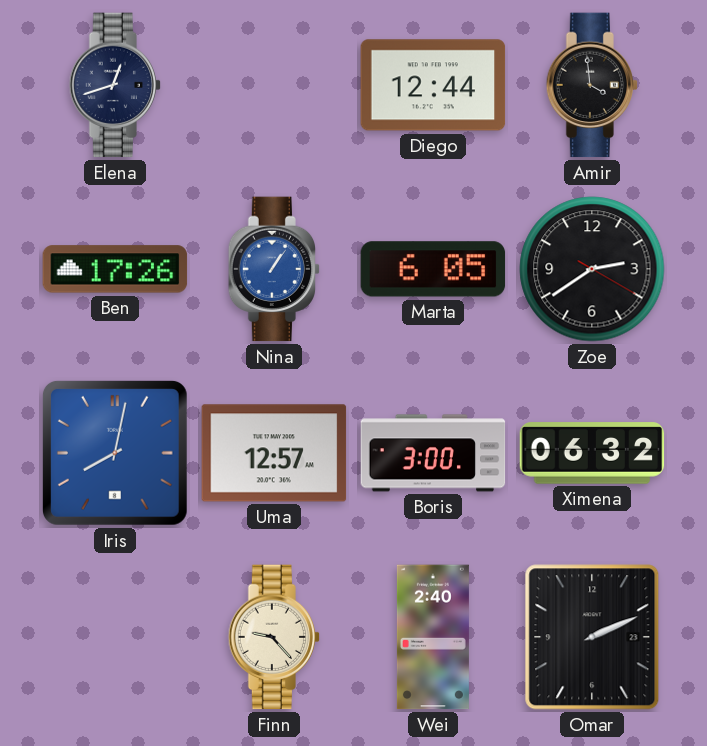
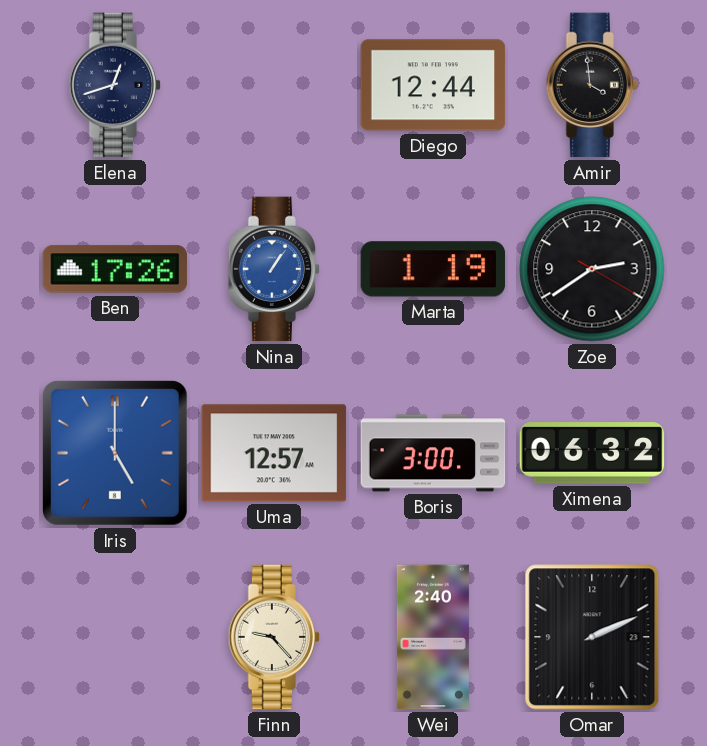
Marta: 6:05 -> 1:19 (433, 269)
Iris: 8:02 -> 5:00 (115, 453)
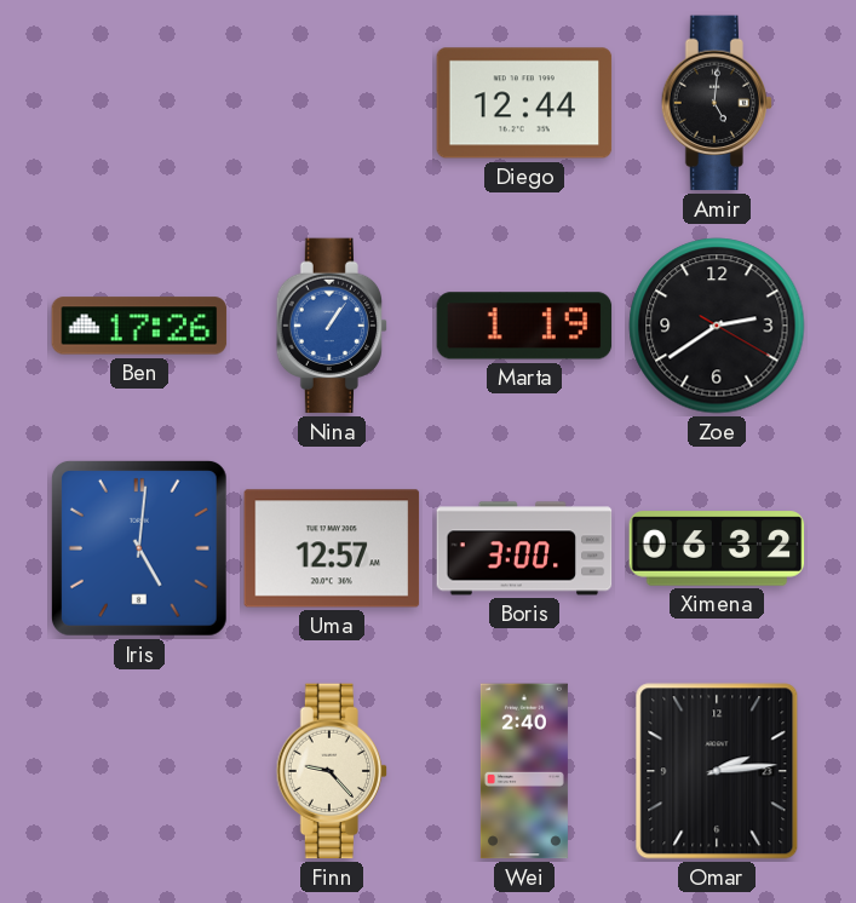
Elena: 12:42 -> none (115, 85)
Amir: 3:59 -> 5:01 (717, 103)
Iris: 5:00 -> 5:01 (139, 548)
Omar: 2:11 -> 2:14 (717, 771)
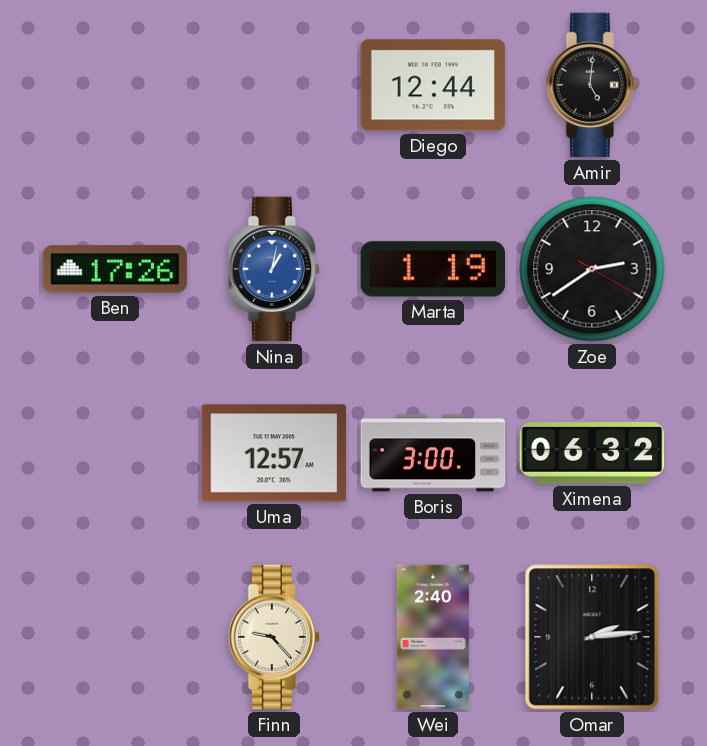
Nina: 1:06 -> 1:02 (274, 269)
Iris: 5:01 -> none (139, 548)
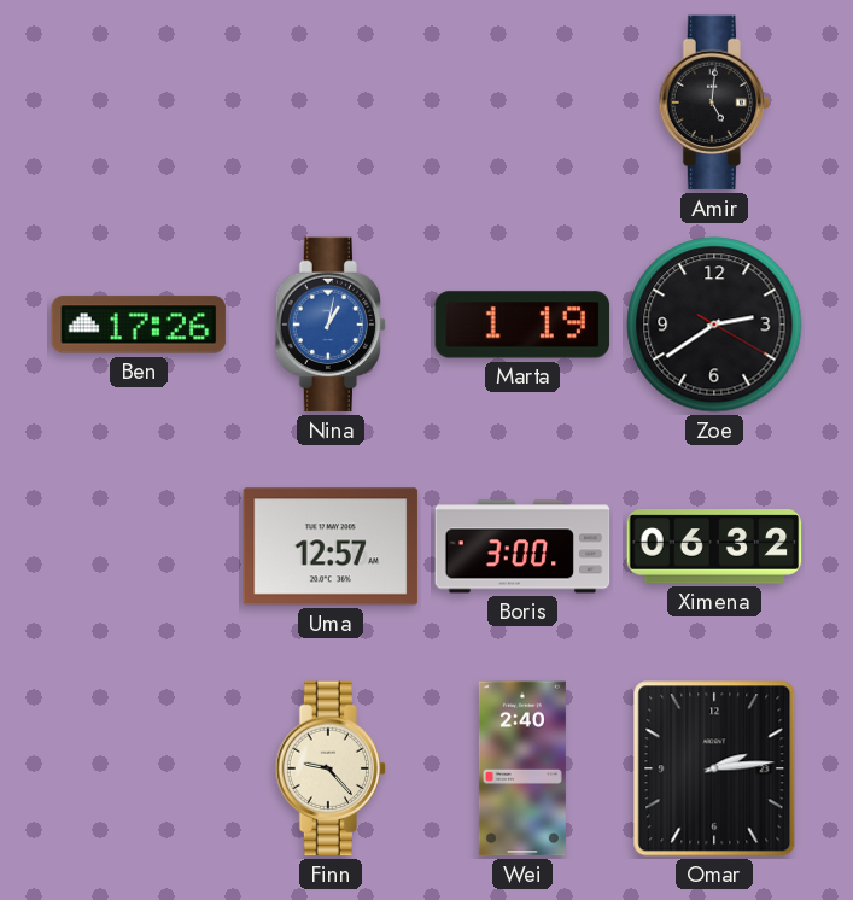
Diego: 12:44 -> none (433, 85)
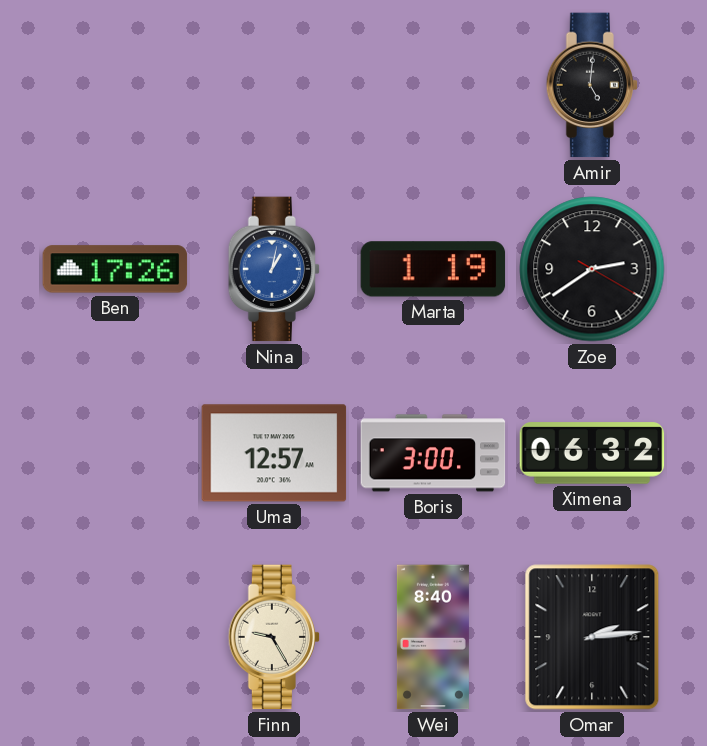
Finn: 9:23 -> 9:25 (274, 637)
Wei: 2:40 -> 8:40 (433, 637)
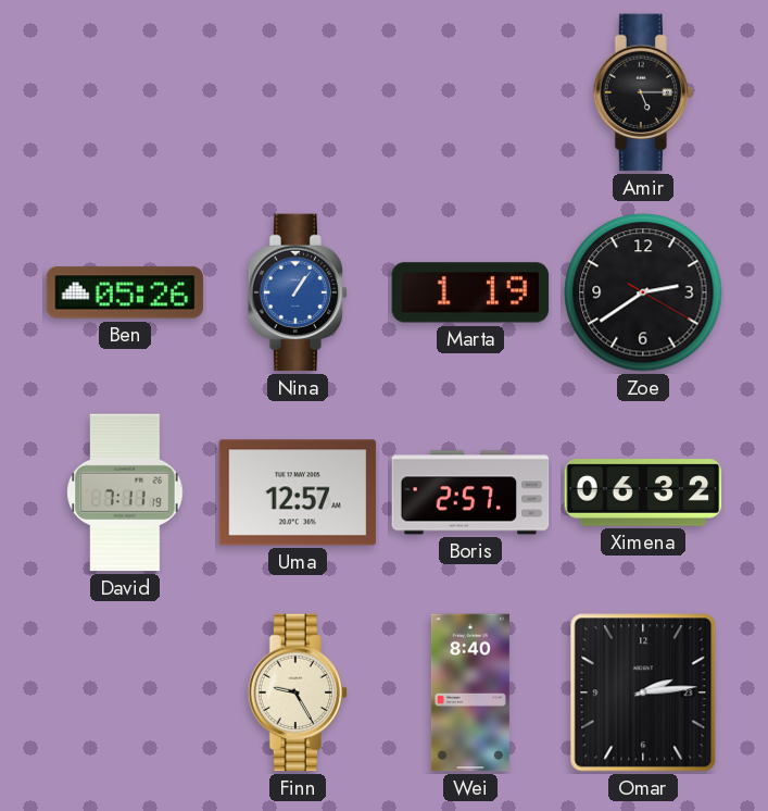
Amir: 5:01 -> 5:15 (643, 92)
Ben: 17:26 -> 05:26 (125, 292)
Nina: 1:02 -> 1:06 (298, 292)
David: none -> 7:11 (125, 492)
Boris: 3:00 -> 2:57 (470, 492)
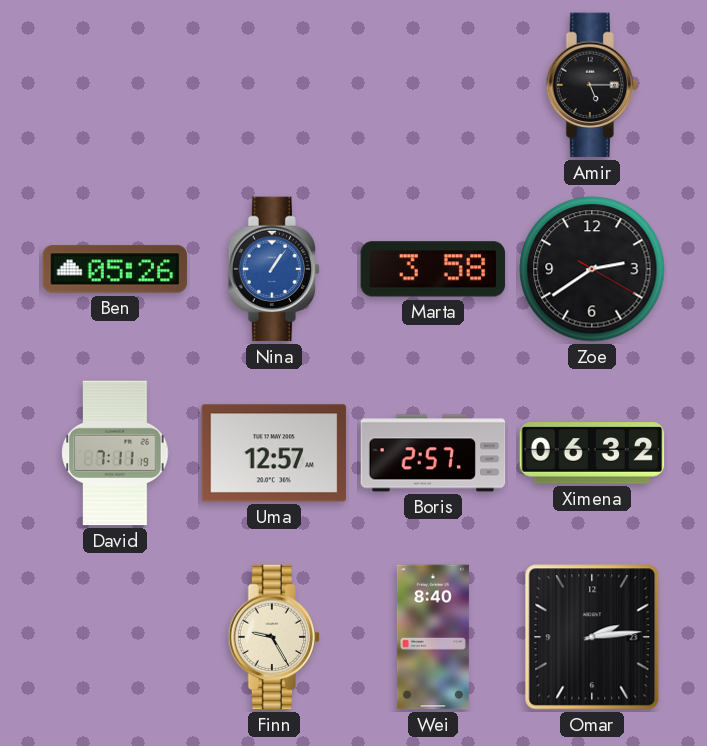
Marta: 1:19 -> 3:58 (433, 269)
